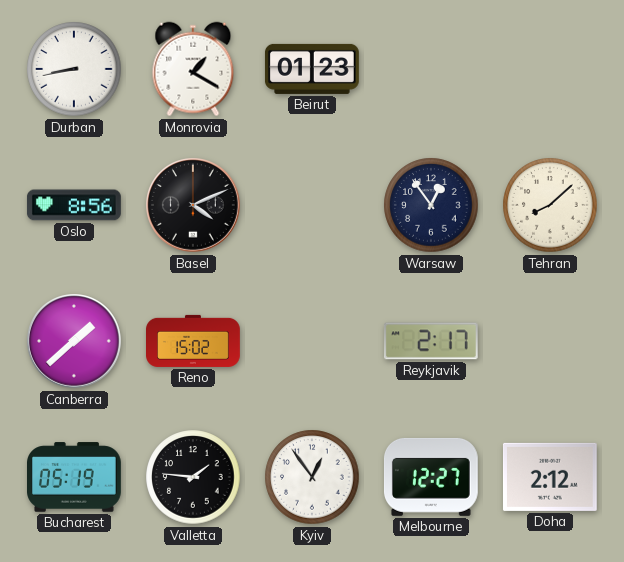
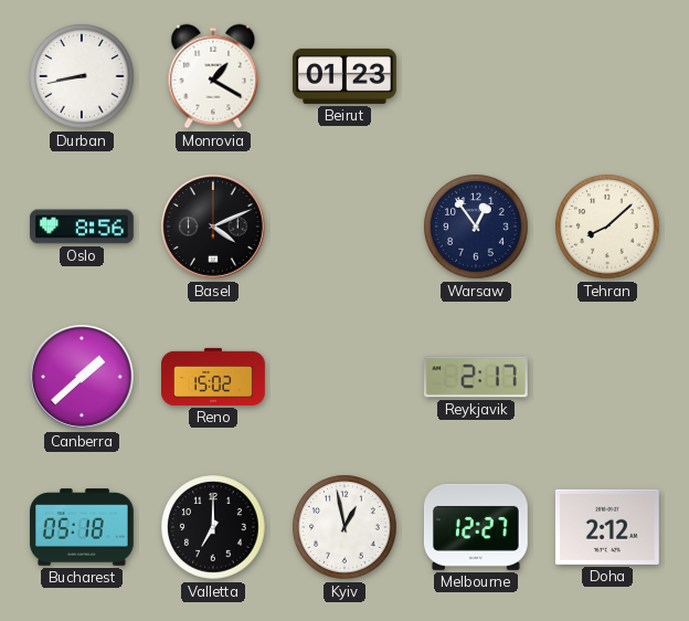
Bucharest: 05:19 -> 05:18 (83, 527)
Valletta: 1:46 -> 7:00 (213, 527)
Kyiv: 12:54 -> 12:58 (344, 527)
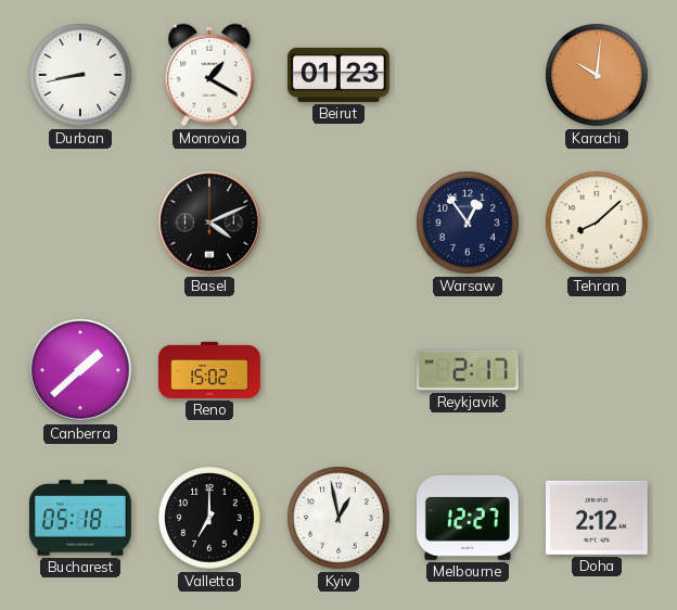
Karachi: none -> 10:01 (597, 75)
Oslo: 8:56 -> none (82, 227)
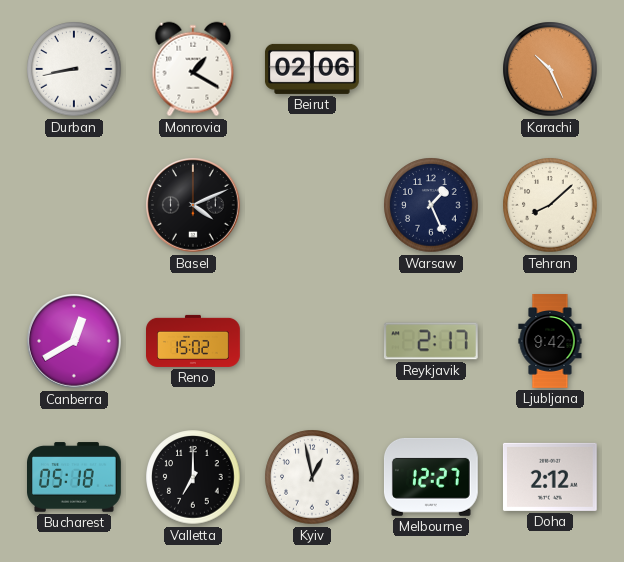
Beirut: 01:23 -> 02:06 (312, 69)
Karachi: 10:01 -> 10:26 (550, 69)
Warsaw: 12:54 -> 1:26 (431, 205)
Canberra: 1:38 -> 12:40 (75, 342)
Ljubljana: none -> 9:42 (550, 342)
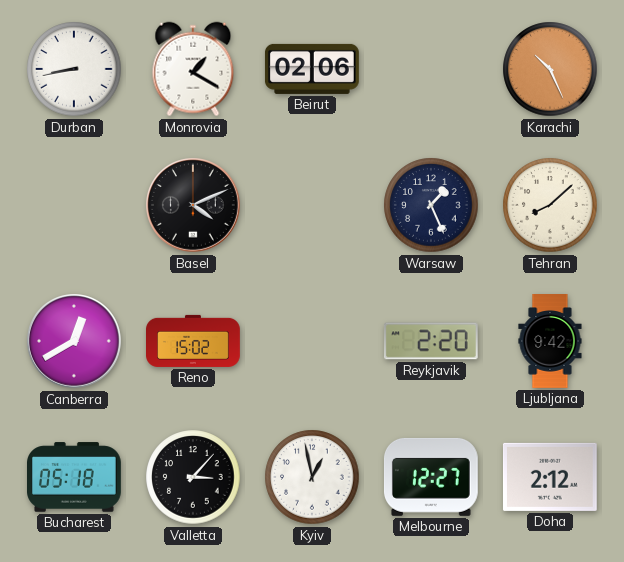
Reykjavik: 2:17 -> 2:20 (431, 341)
Valletta: 7:00 -> 3:07 (193, 477)
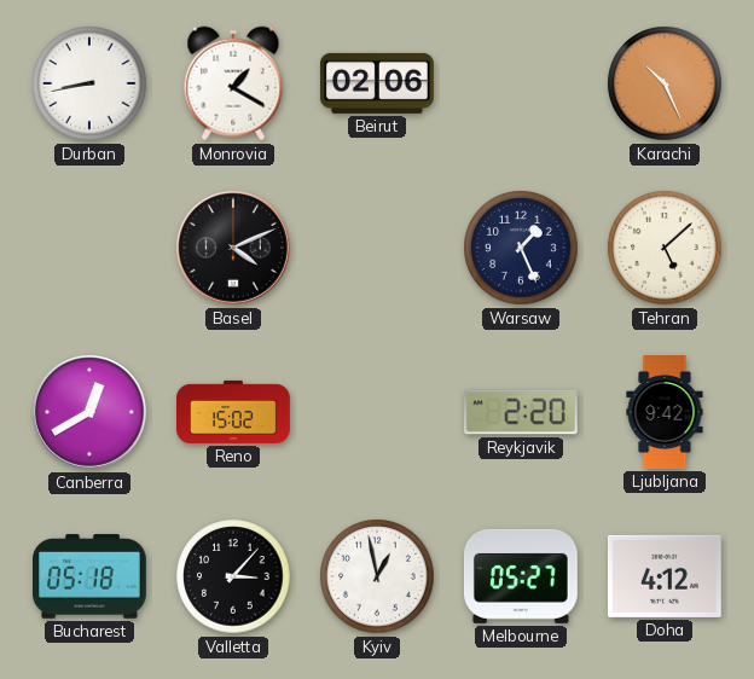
Tehran: 8:08 -> 5:08 (665, 248)
Melbourne: 12:27 -> 05:27 (521, 576)
Doha: 2:12 -> 4:12 (665, 576)
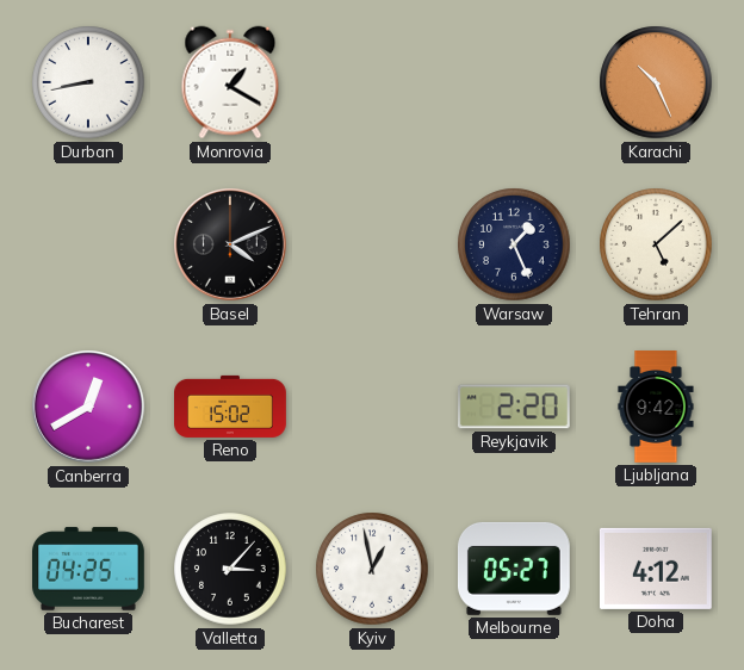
Beirut: 02:06 -> none (377, 83)
Bucharest: 05:18 -> 04:25 (89, 569)
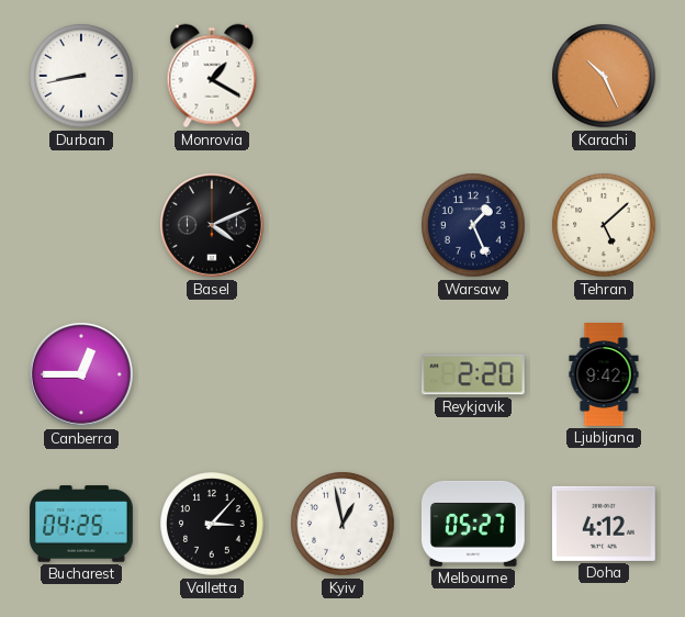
Canberra: 12:40 -> 12:45 (82, 375)
Reno: 15:02 -> none (231, 407)
